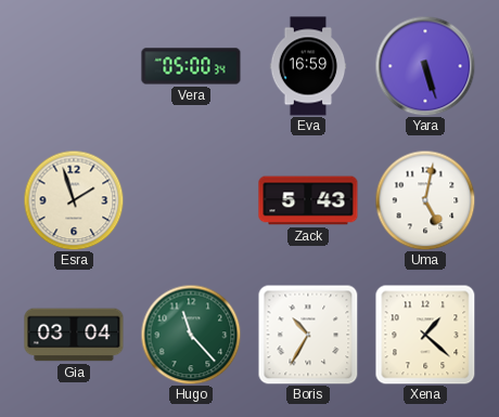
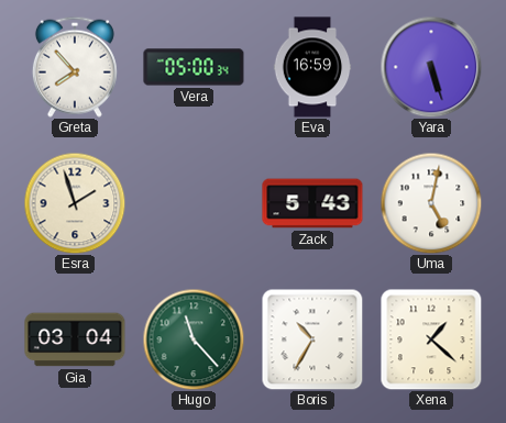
Greta: none -> 7:53 (75, 67)
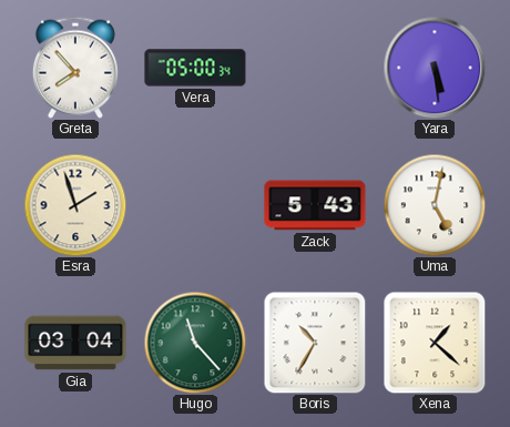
Eva: 16:59 -> none (312, 67)
Yara: 5:27 -> 5:29 (435, 68)
